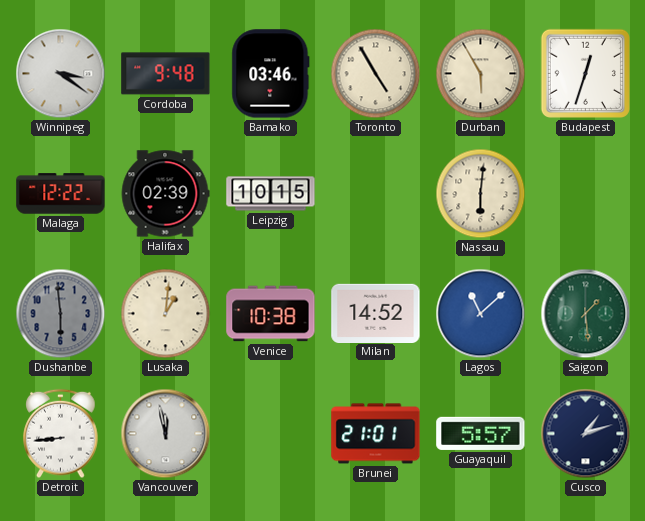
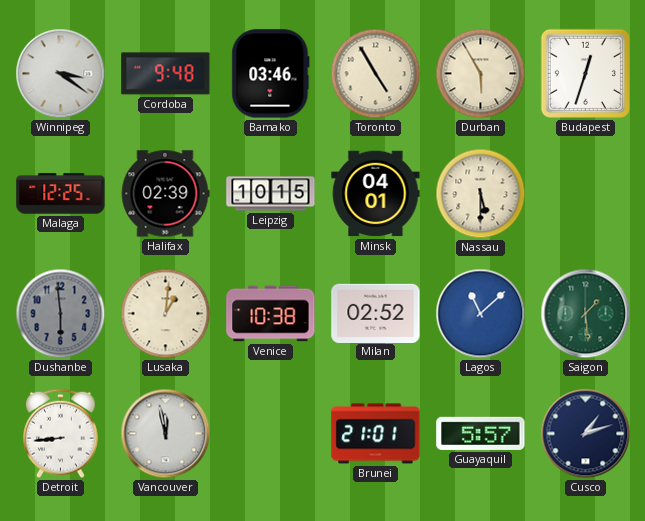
Malaga: 12:22 -> 12:25 (61, 194)
Minsk: none -> 04:01 (376, 194)
Nassau: 6:01 -> 5:30 (481, 194)
Milan: 14:52 -> 02:52 (376, 313)
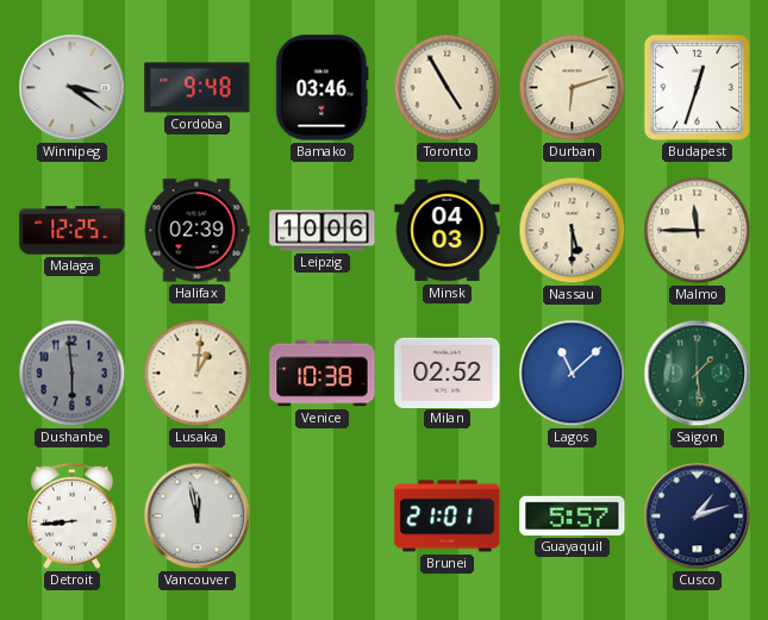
Durban: 5:55 -> 6:12 (573, 88)
Leipzig: 10:15 -> 10:06 (323, 231)
Minsk: 04:01 -> 04:03 (448, 231)
Malmo: none -> 11:45 (698, 231)
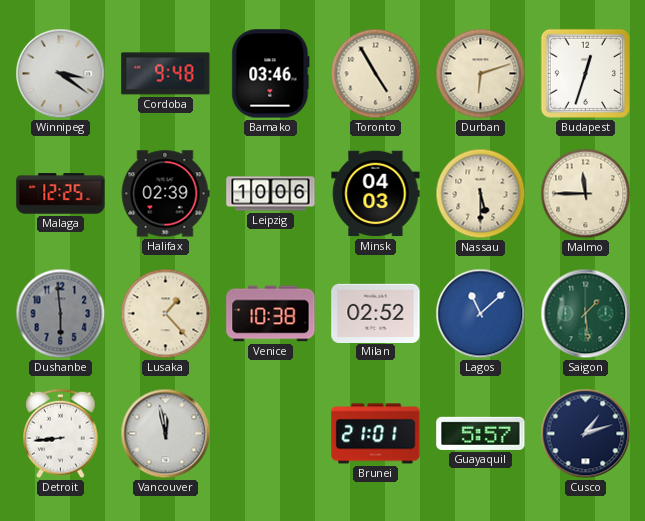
Lusaka: 1:01 -> 1:23 (166, 314)
